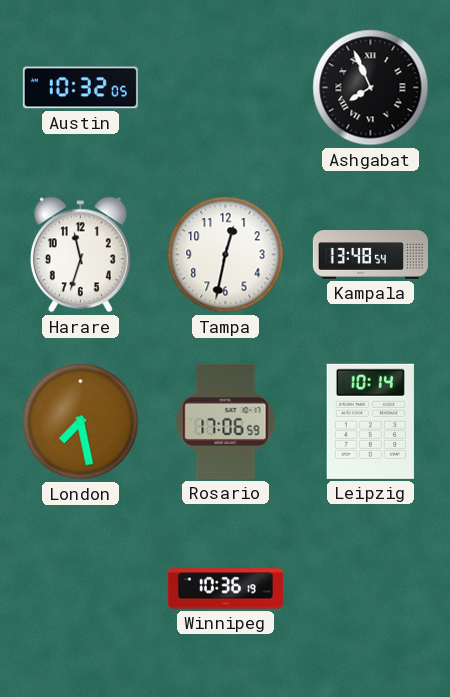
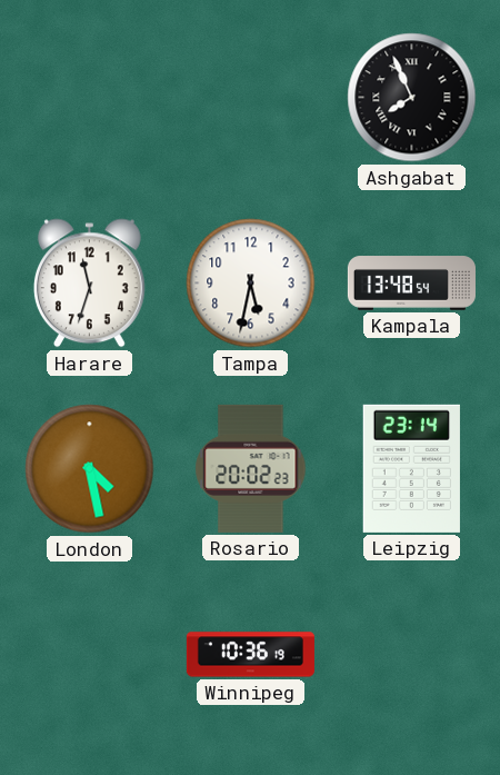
Austin: 10:32 -> none (80, 88)
Tampa: 12:32 -> 5:32 (251, 284)
London: 7:28 -> 4:28 (90, 469)
Rosario: 17:06 -> 20:02 (251, 468)
Leipzig: 10:14 -> 23:14 (411, 468)
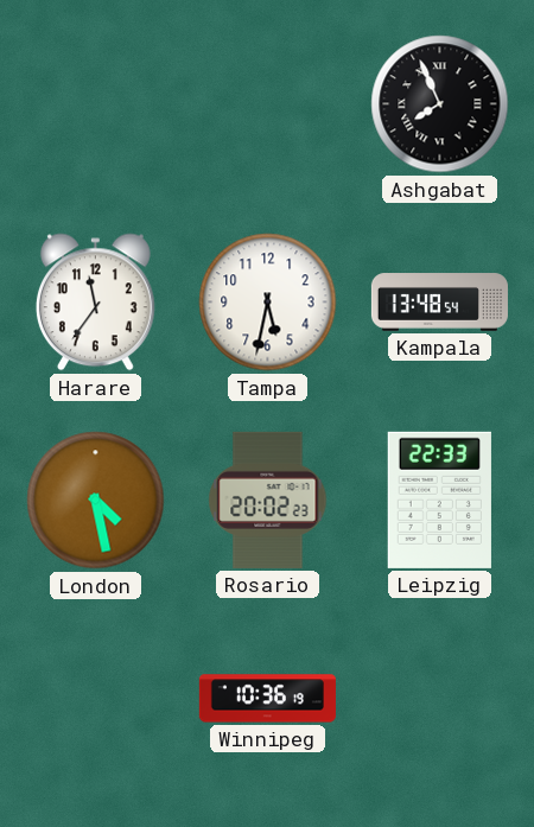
Harare: 11:33 -> 11:36 (95, 303)
Leipzig: 23:14 -> 22:33 (439, 500)
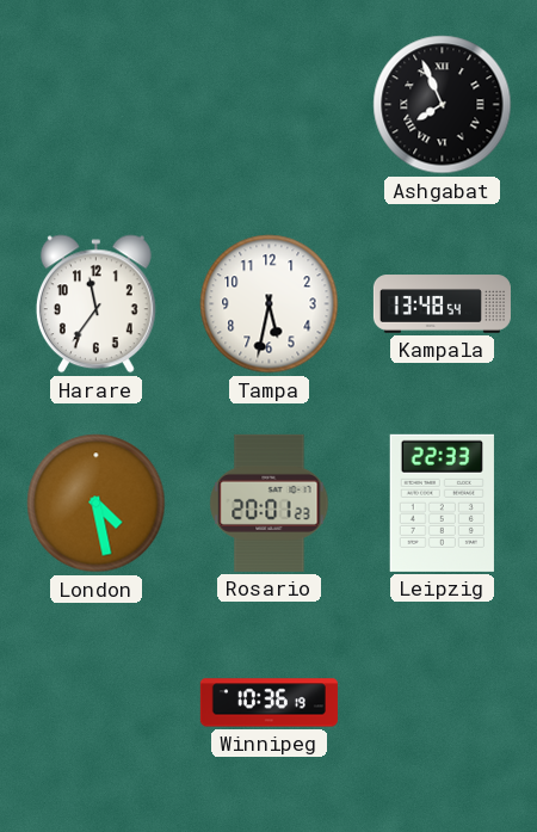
Rosario: 20:02 -> 20:01 (270, 503)
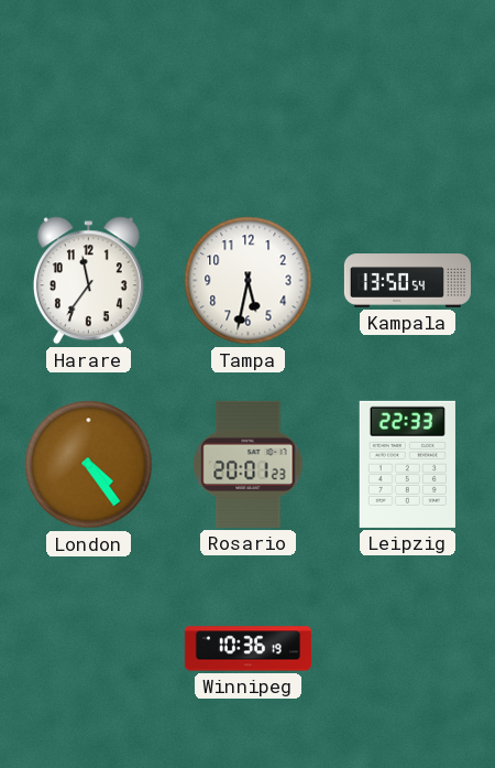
Ashgabat: 7:56 -> none (443, 105)
Kampala: 13:48 -> 13:50 (407, 281)
London: 4:28 -> 4:24 (89, 465)
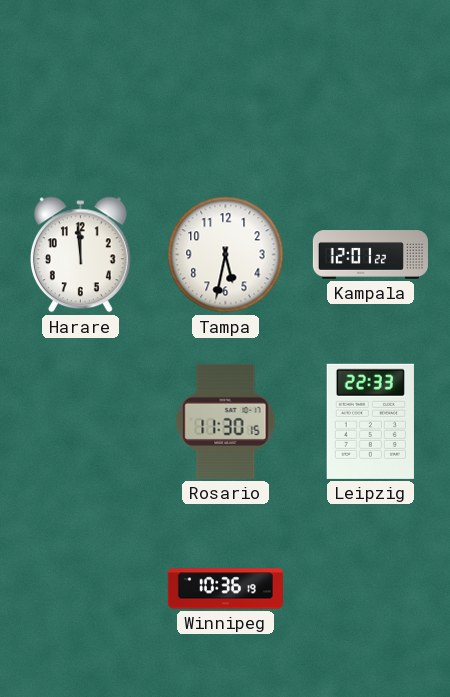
Harare: 11:36 -> 11:59 (80, 255)
Kampala: 13:50 -> 12:01 (370, 255)
London: 4:24 -> none (89, 465)
Rosario: 20:01 -> 11:30 (226, 421)
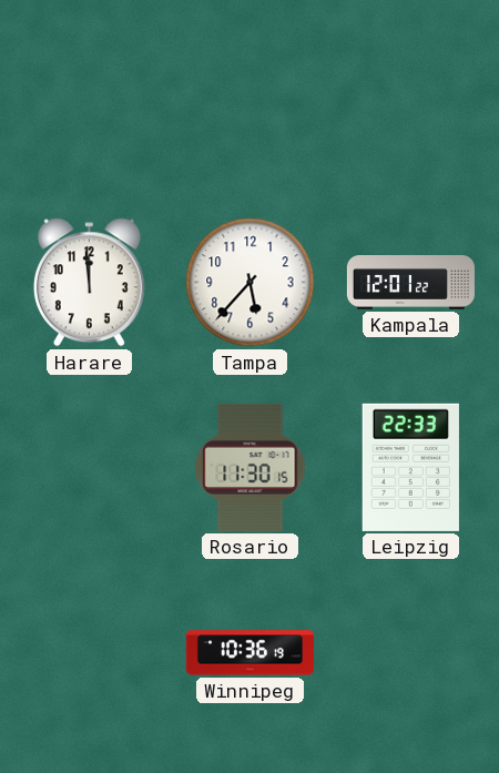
Tampa: 5:32 -> 5:37 (251, 283)
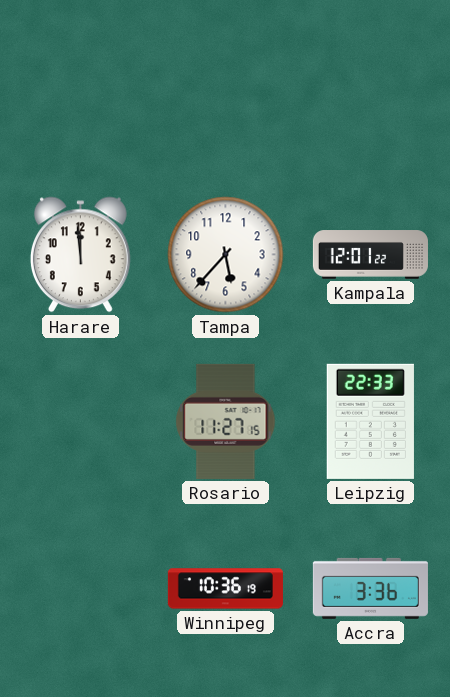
Rosario: 11:30 -> 11:27 (226, 421)
Accra: none -> 3:36 (370, 588)
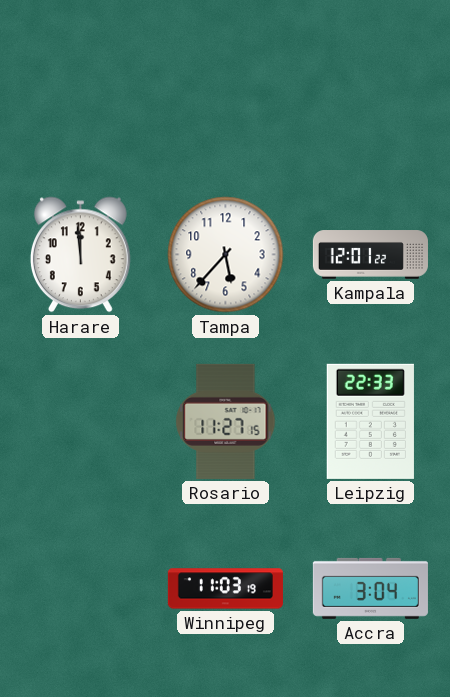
Winnipeg: 10:36 -> 11:03 (225, 589)
Accra: 3:36 -> 3:04 (370, 588)
